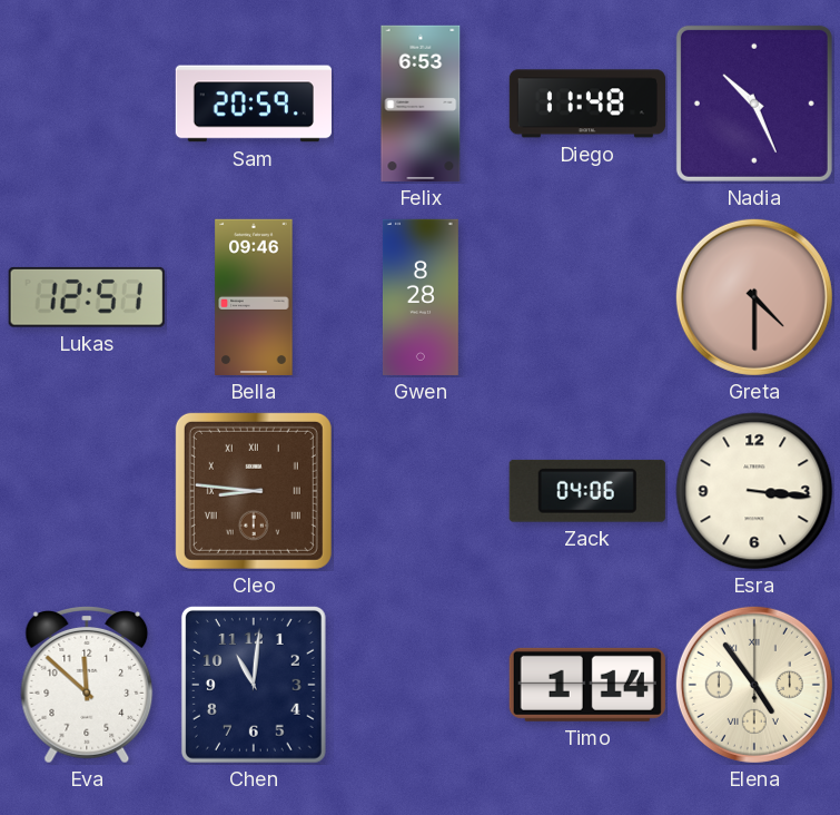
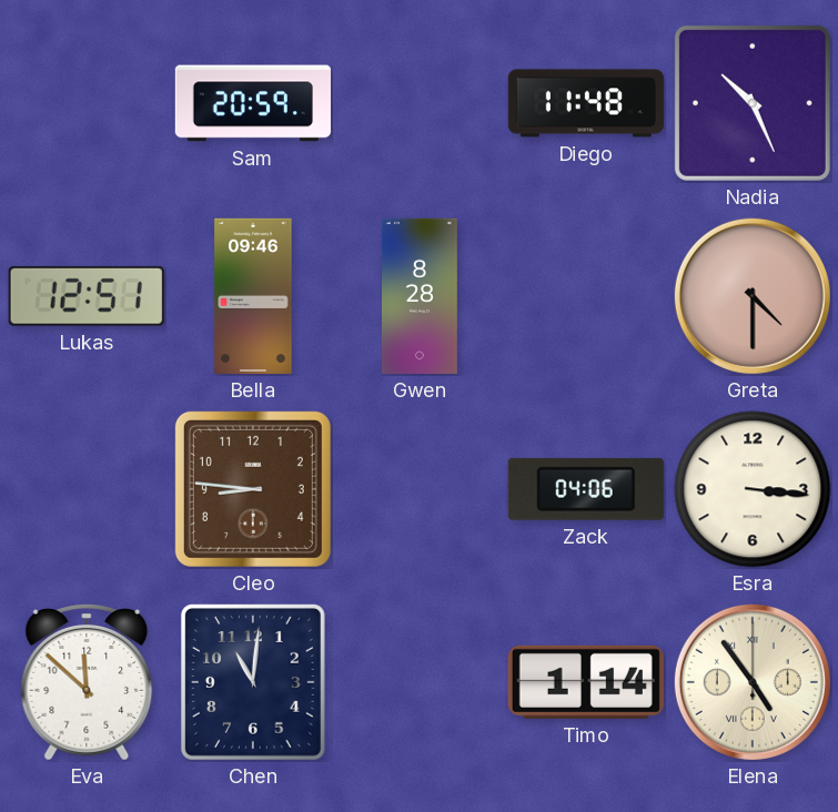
Felix: 6:53 -> none (421, 104)
Cleo numerals: Roman -> Arabic (253, 489)
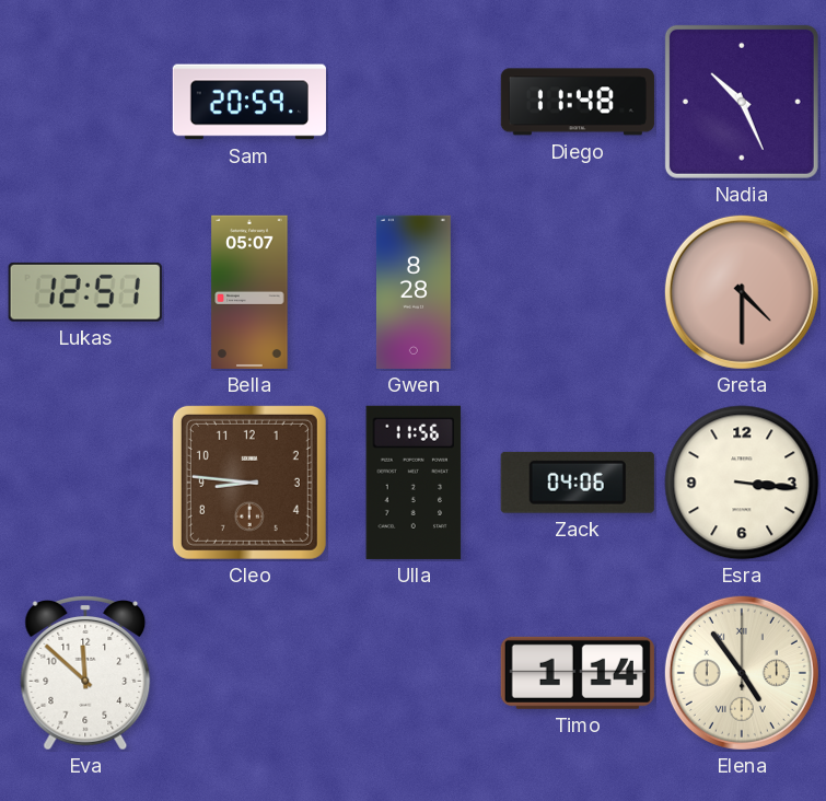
Bella: 09:46 -> 05:07 (249, 292)
Ulla: none -> 11:56 (414, 483)
Chen: 11:01 -> none (253, 682)
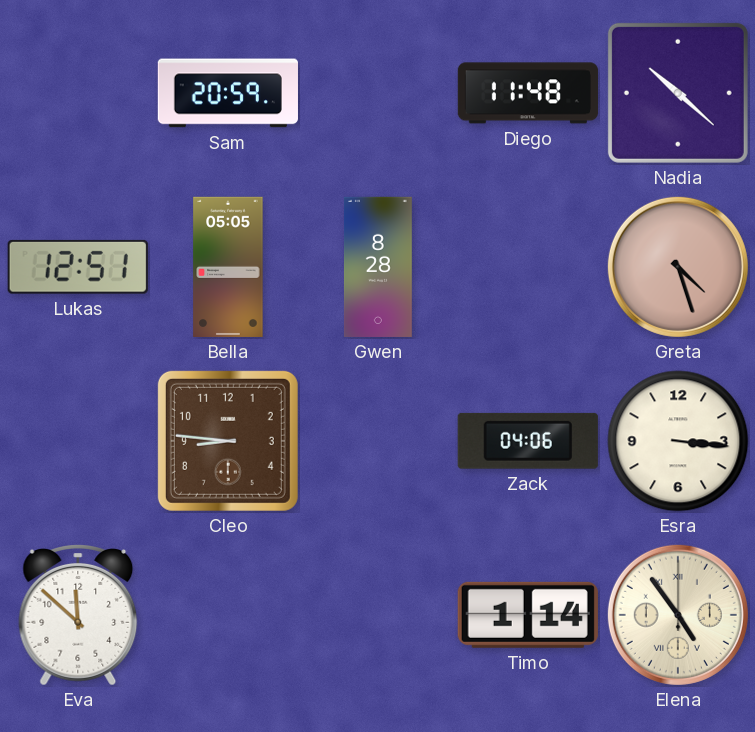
Nadia: 10:26 -> 10:22 (678, 93)
Bella: 05:07 -> 05:05 (228, 267)
Greta: 4:30 -> 4:27 (678, 267)
Ulla: 11:56 -> none (414, 483)
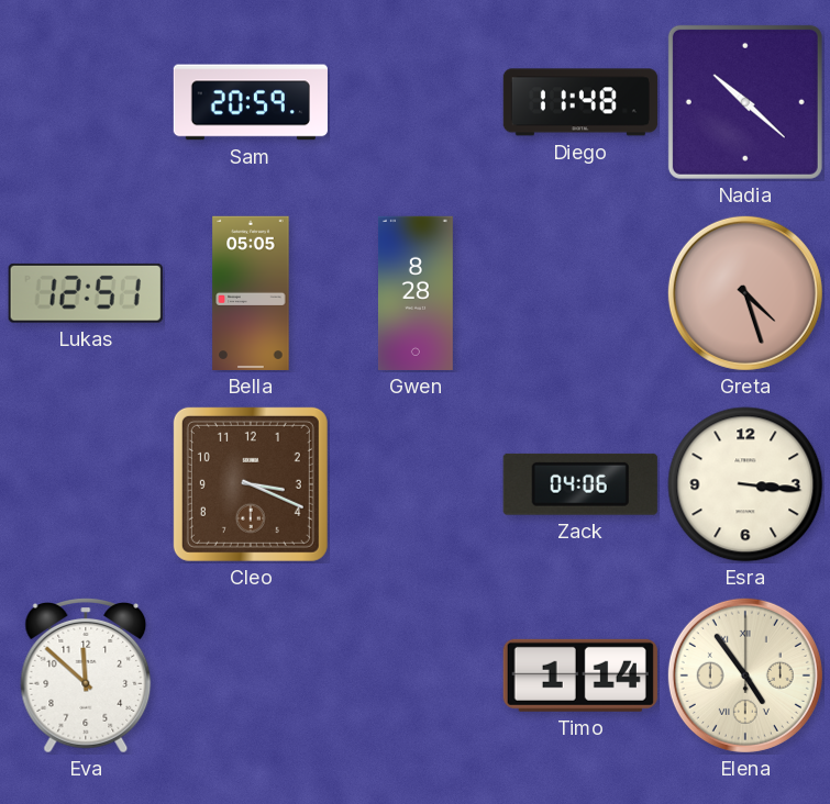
Cleo: 8:46 -> 3:19 (251, 484)
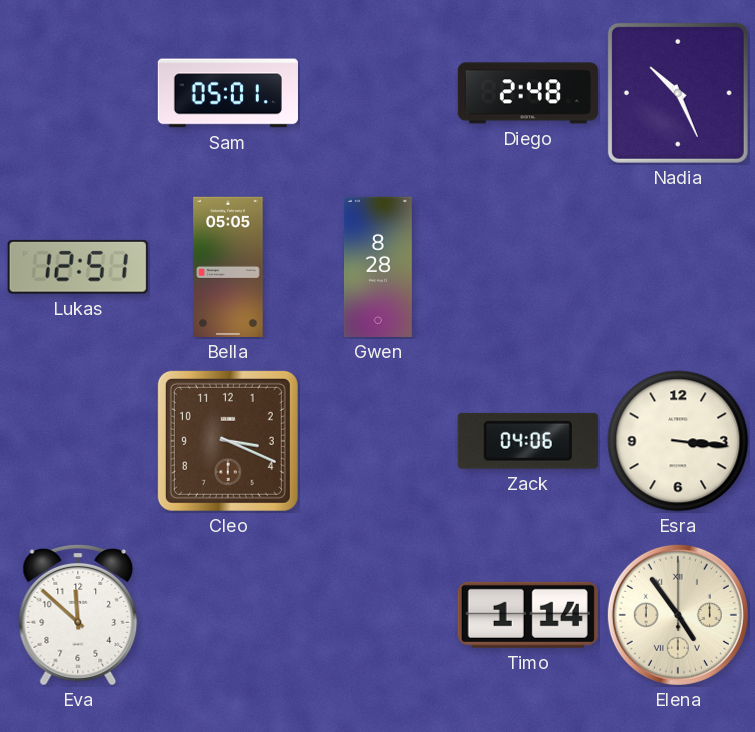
Sam: 20:59 -> 05:01 (228, 93)
Diego: 11:48 -> 2:48 (528, 93)
Nadia: 10:22 -> 10:26 (678, 93)
Greta: 4:27 -> none (745, 293)
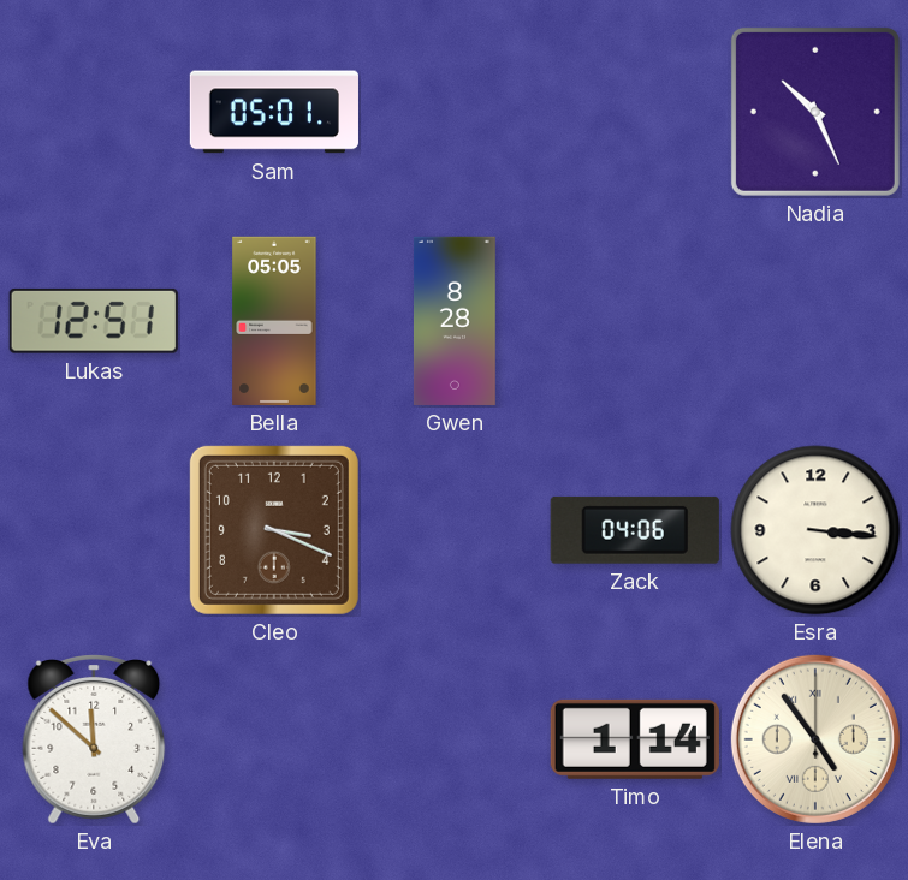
Diego: 2:48 -> none (528, 93)
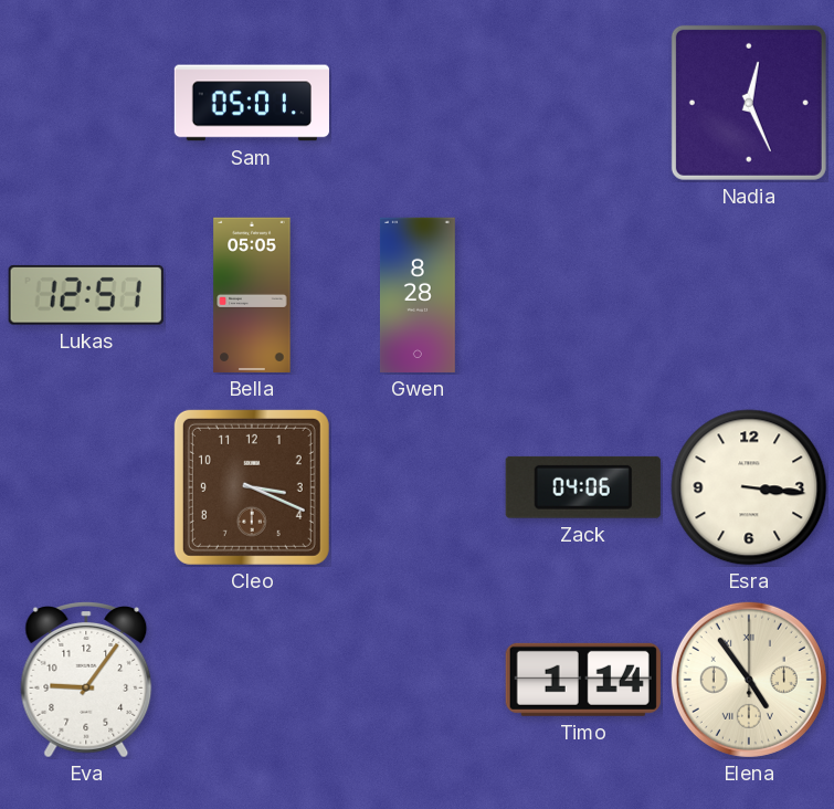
Nadia: 10:26 -> 12:26 (749, 103)
Eva: 11:52 -> 9:06 (86, 681)
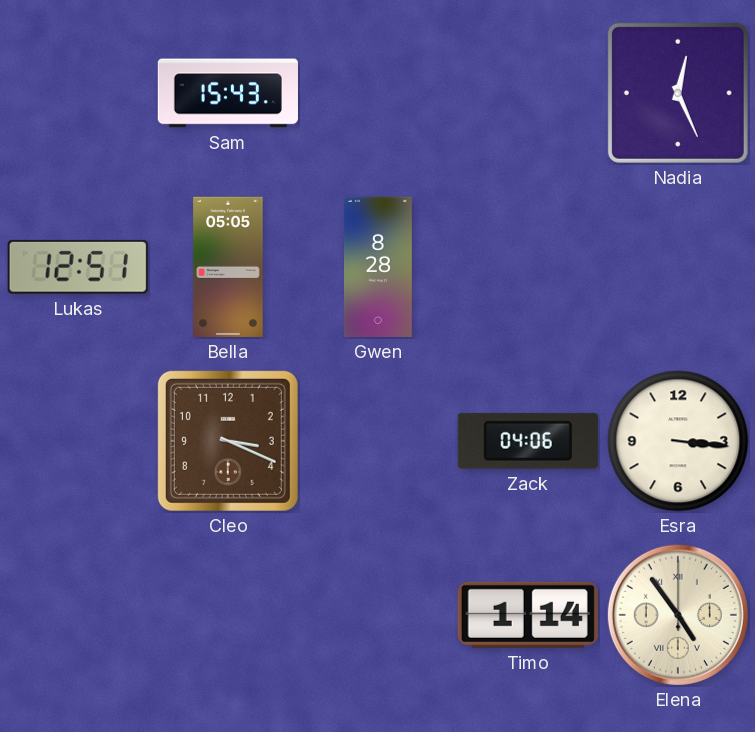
Sam: 05:01 -> 15:43 (228, 93)
Eva: 9:06 -> none (86, 681)
